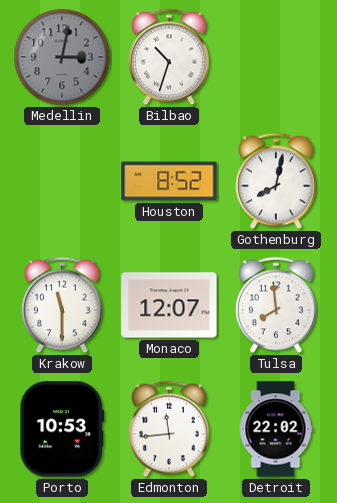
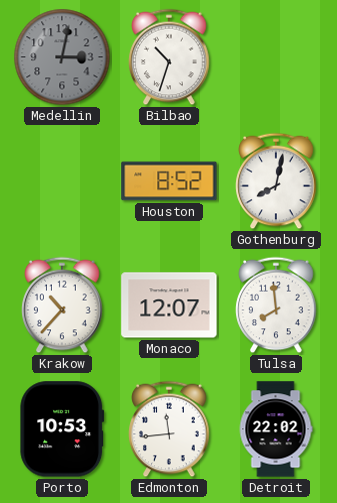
Krakow: 11:30 -> 10:37 (62, 305)
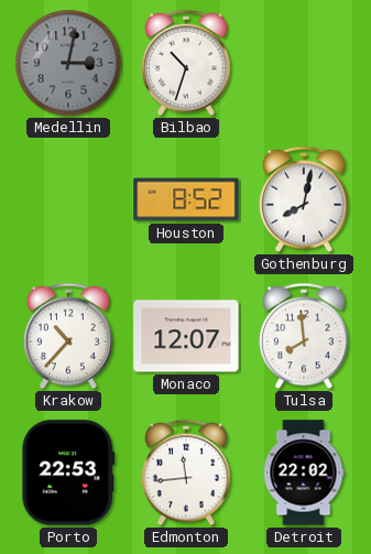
Porto: 10:53 -> 22:53 (68, 472)
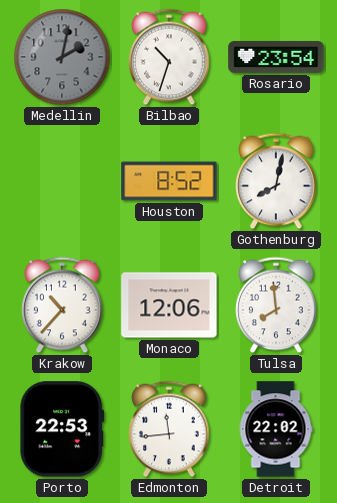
Medellin: 3:02 -> 2:02 (62, 57)
Rosario: none -> 23:54 (276, 57)
Monaco: 12:07 -> 12:06 (169, 305)
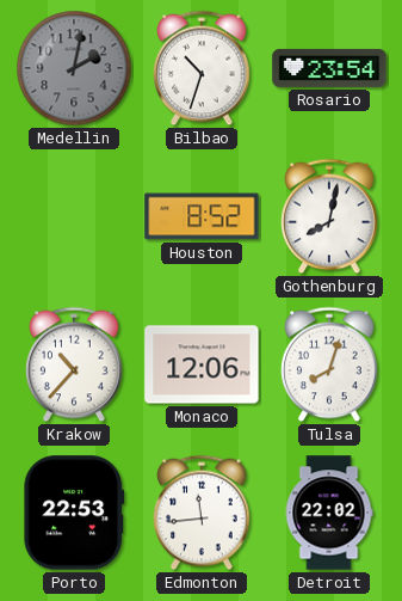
Tulsa: 7:59 -> 8:03 (329, 364)
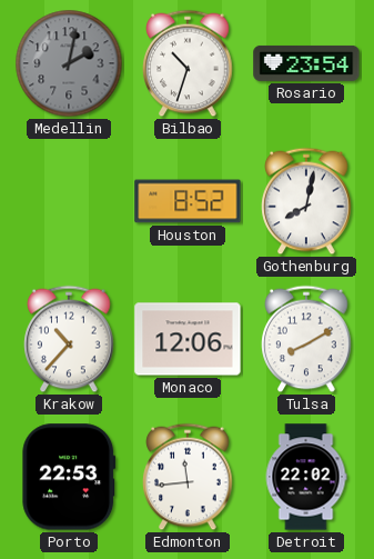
Tulsa: 8:03 -> 8:10 (306, 339)
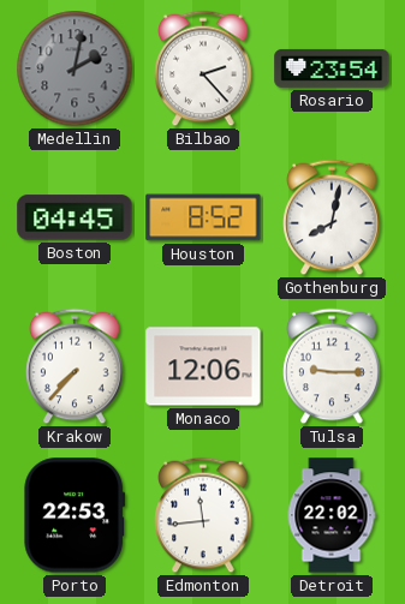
Bilbao: 10:33 -> 2:23 (203, 68)
Boston: none -> 04:45 (75, 217)
Krakow: 10:37 -> 7:37 (75, 366)
Tulsa: 8:10 -> 9:15 (332, 366)
